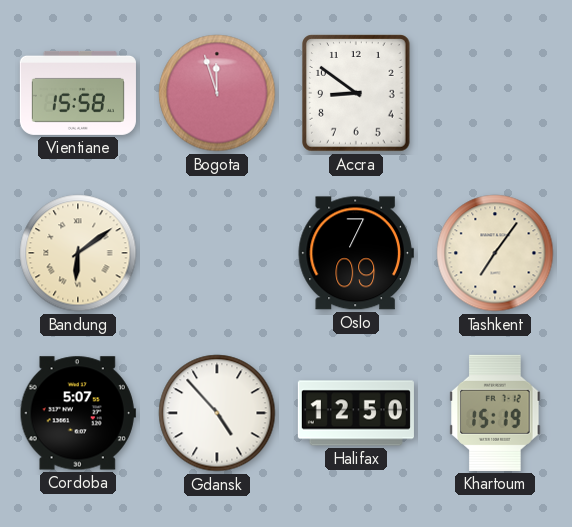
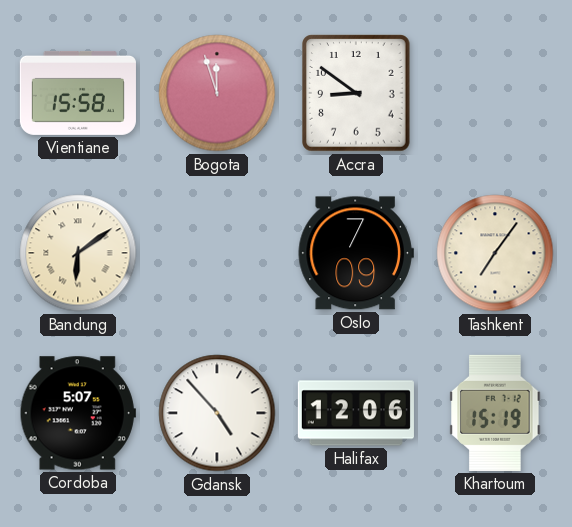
Halifax: 12:50 -> 12:06 (356, 413)
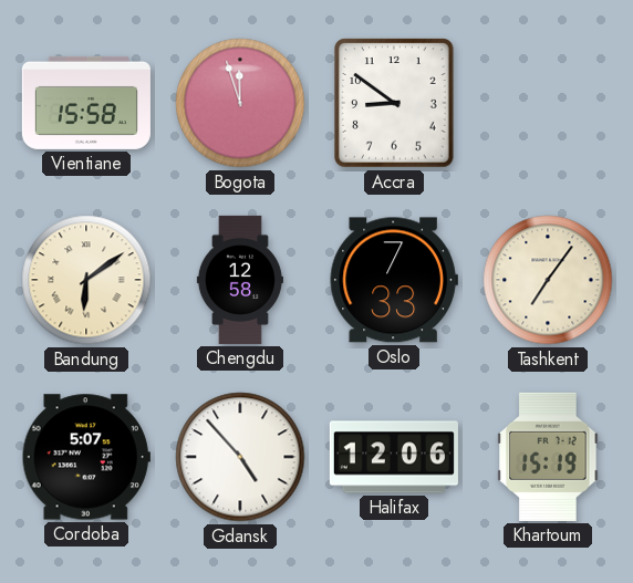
Chengdu: none -> 12:58 (240, 280)
Oslo: 7:09 -> 7:33 (394, 280)
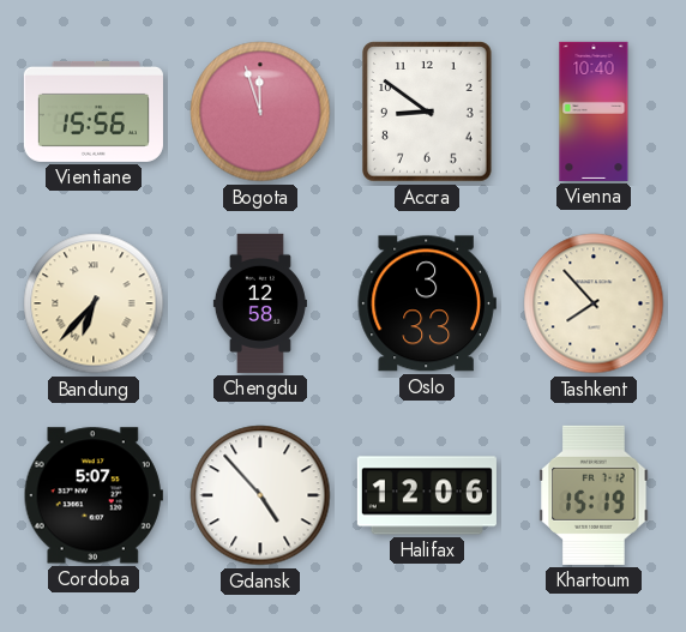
Vientiane: 15:58 -> 15:56 (94, 112)
Vienna: none -> 10:40 (594, 112)
Bandung: 6:09 -> 6:37 (94, 303)
Oslo: 7:33 -> 3:33 (427, 303)
Tashkent: 7:06 -> 7:53 (594, 303)
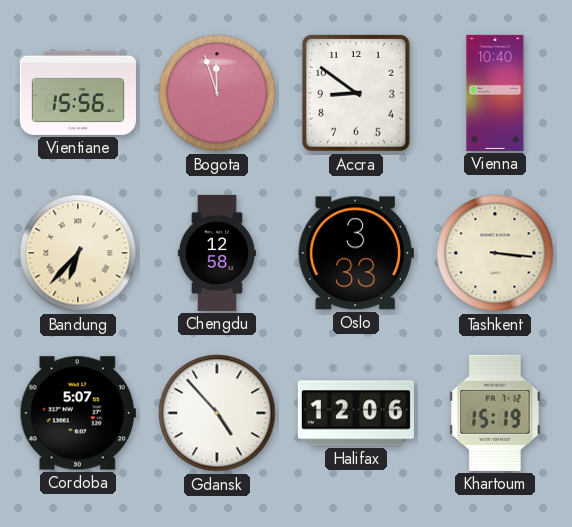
Tashkent: 7:53 -> 3:16 (495, 253)
